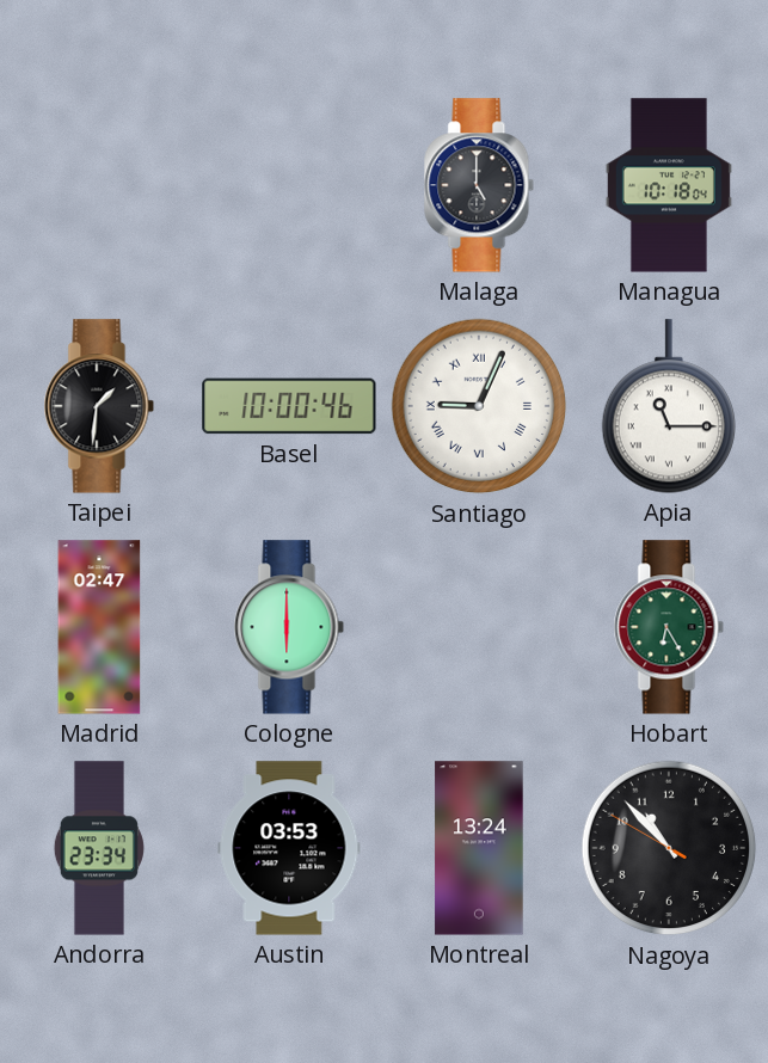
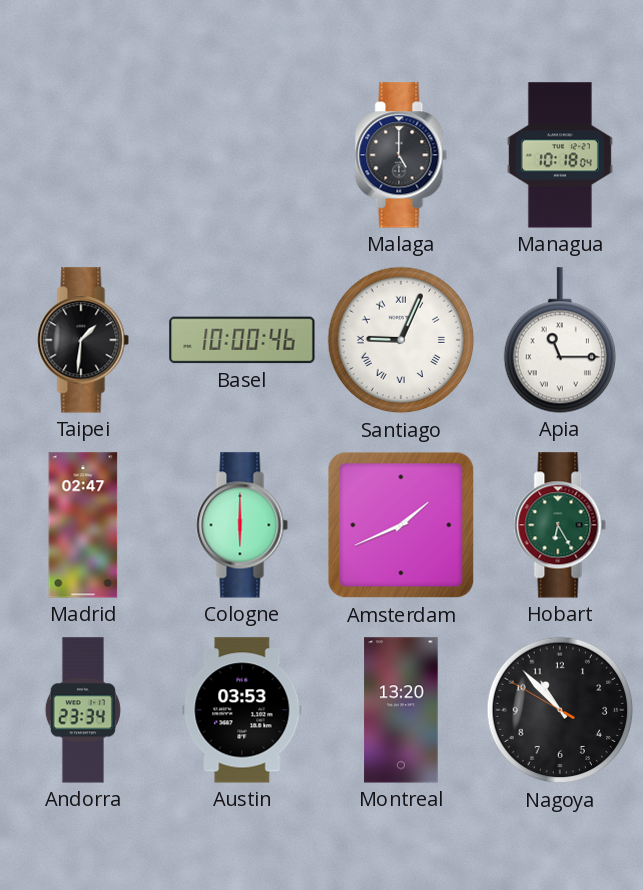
Amsterdam: none -> 1:41 (401, 525)
Montreal: 13:24 -> 13:20 (401, 710)
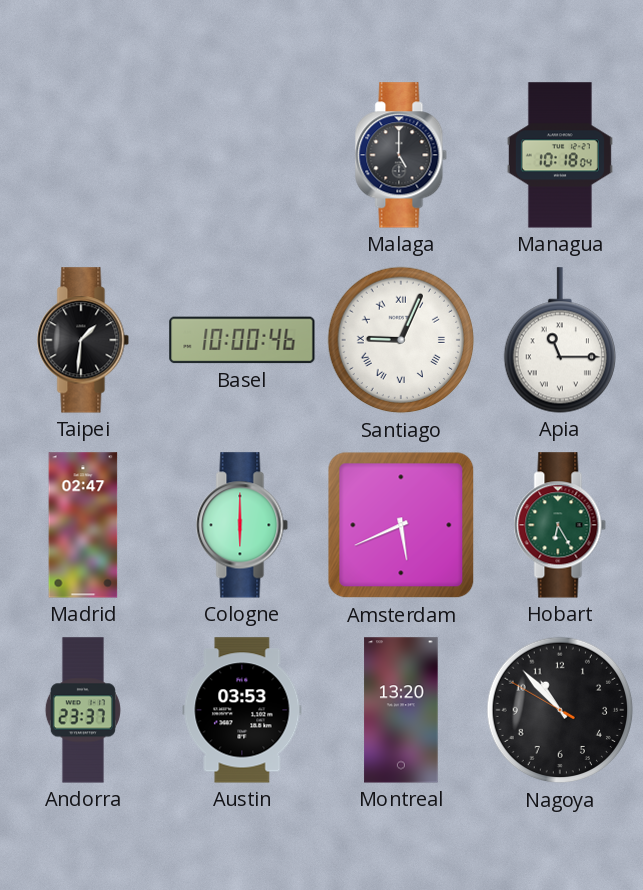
Amsterdam: 1:41 -> 5:41 (401, 525)
Andorra: 23:34 -> 23:37 (83, 710)
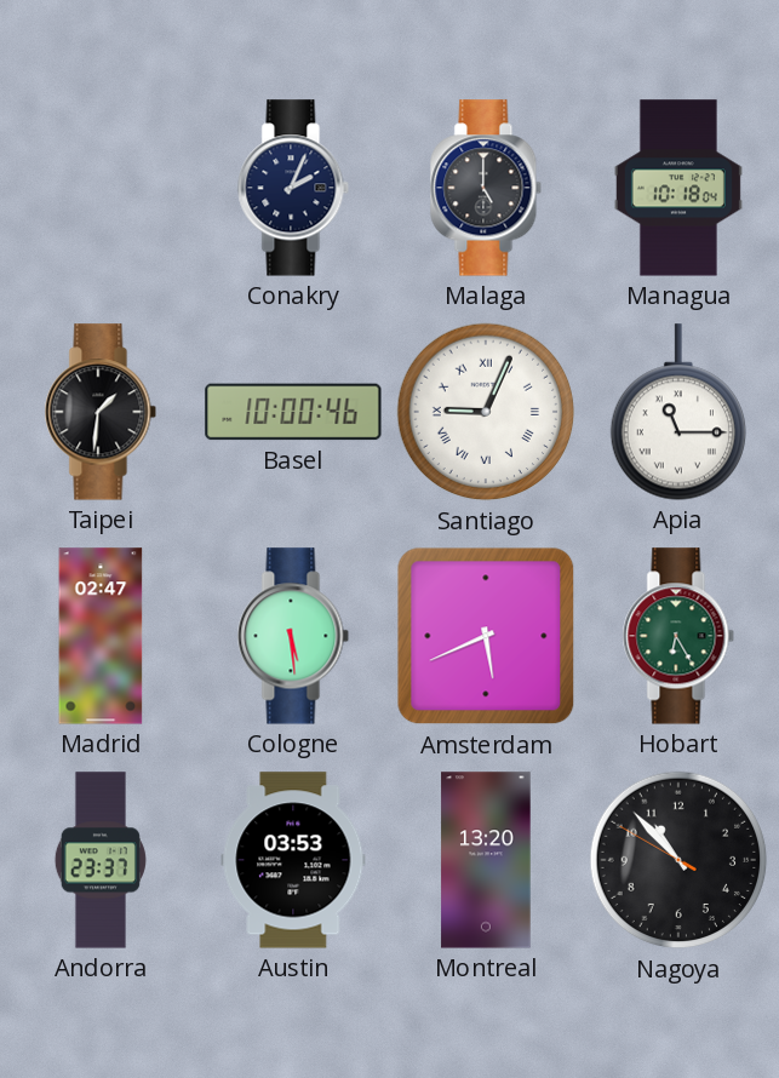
Conakry: none -> 2:04 (293, 188)
Cologne: 6:00 -> 5:29 (293, 636)
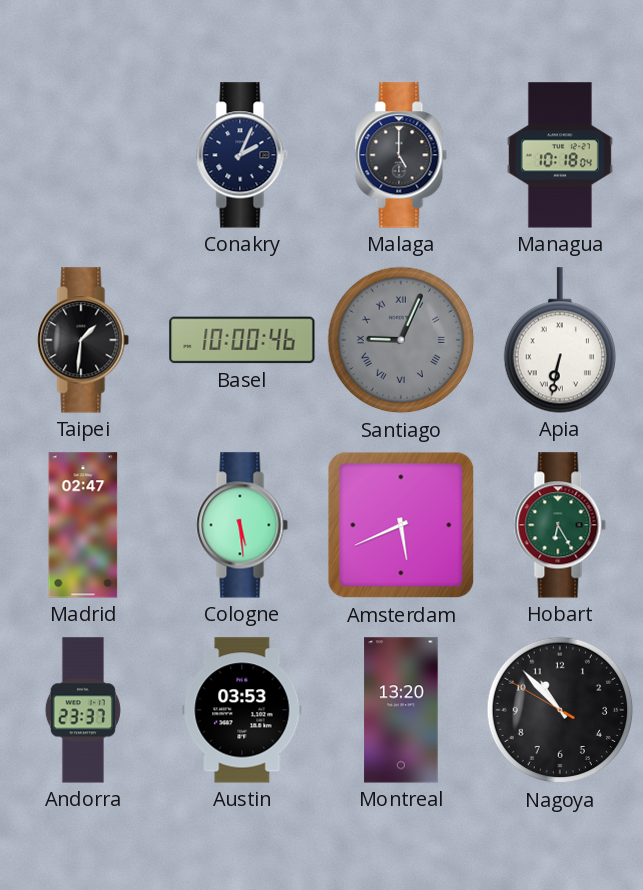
Santiago dial: white -> grey (401, 340)
Apia: 11:15 -> 6:32 (560, 340)
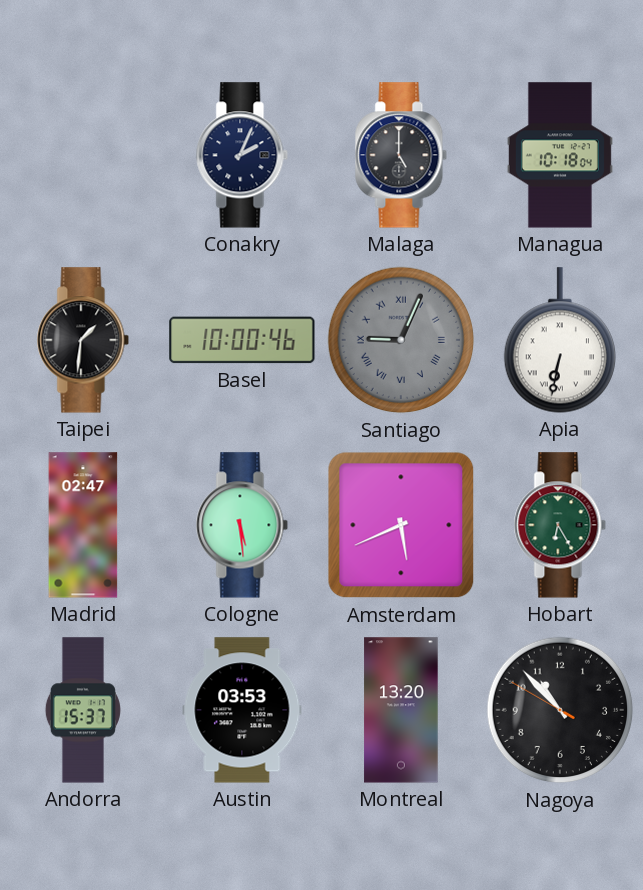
Andorra: 23:37 -> 15:37 (83, 710)
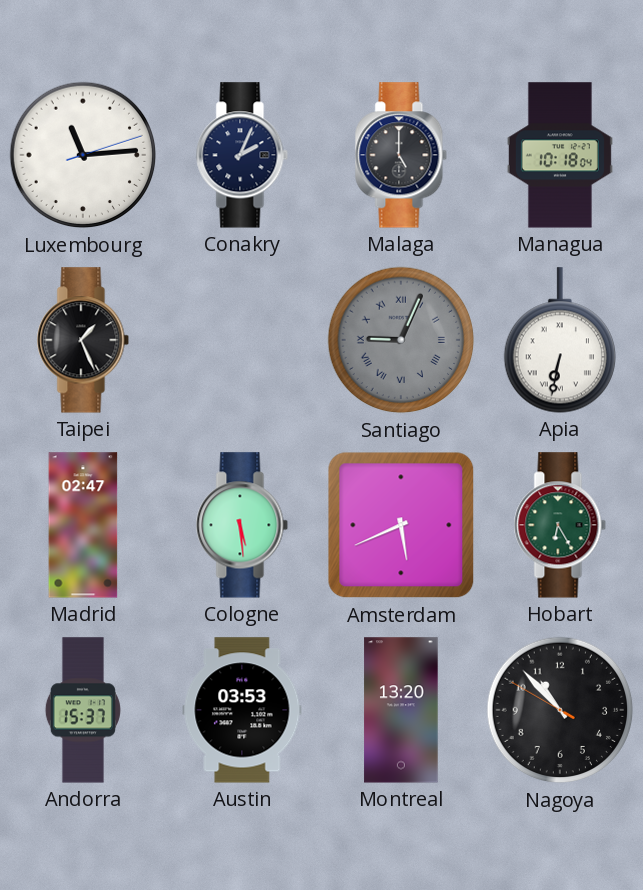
Luxembourg: none -> 11:14 (83, 155)
Taipei: 1:31 -> 1:26 (83, 340)
Basel: 10:00 -> none (242, 340)
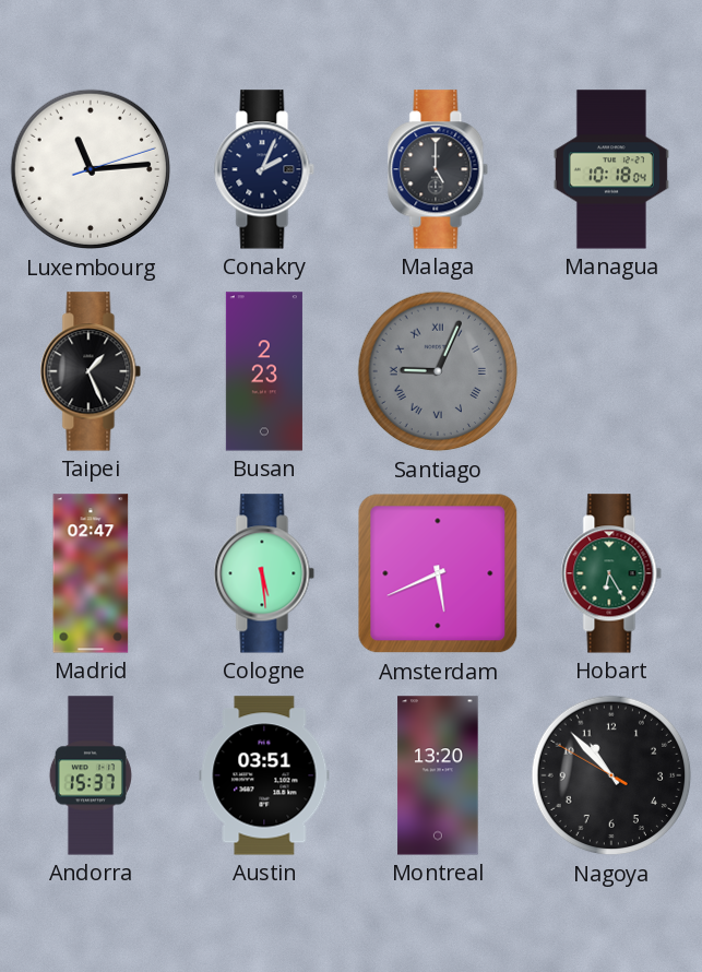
Busan: none -> 2:23 (264, 371)
Apia: 6:32 -> none (560, 340)
Austin: 03:53 -> 03:51 (264, 775)
